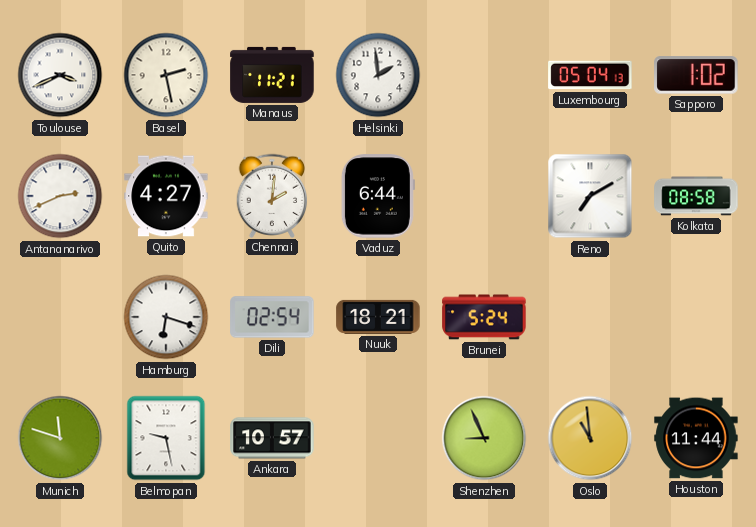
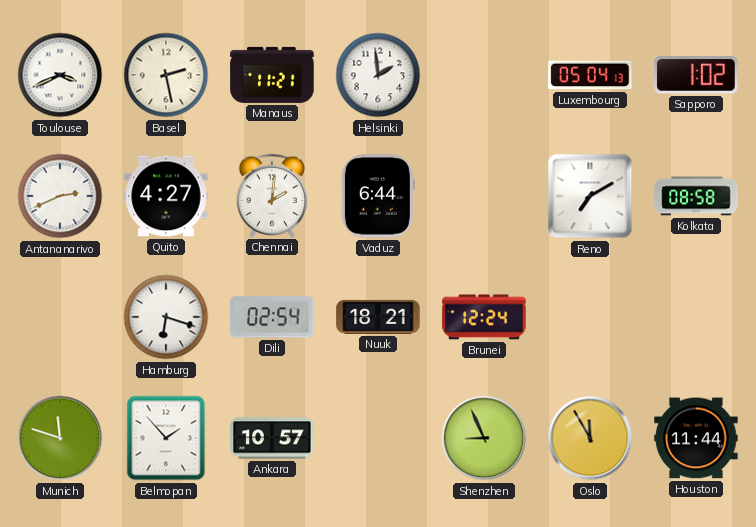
Brunei: 5:24 -> 12:24 (484, 317)
Belmopan: 9:28 -> 1:53 (166, 438)
Oslo: 10:59 -> 11:55 (590, 438)
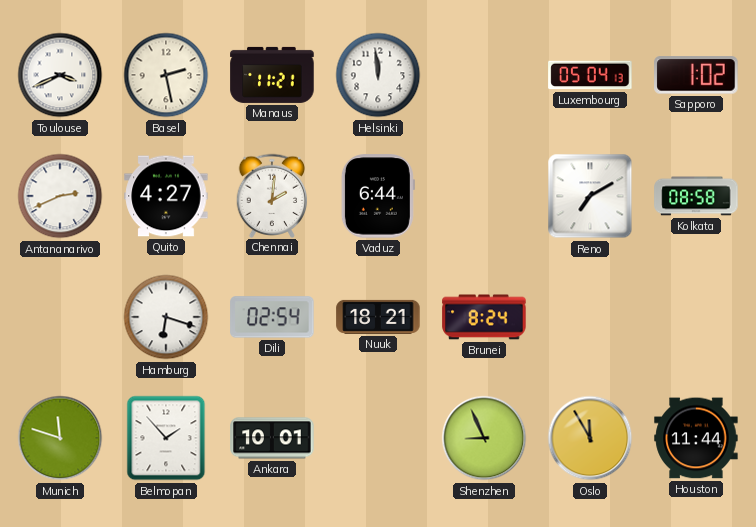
Helsinki: 1:59 -> 11:59 (378, 75)
Brunei: 12:24 -> 8:24 (484, 317)
Ankara: 10:57 -> 10:01 (272, 438)
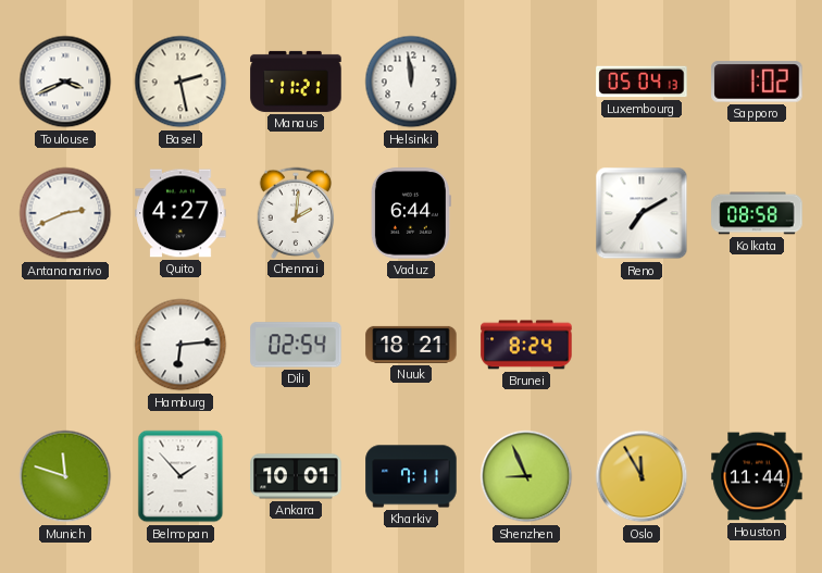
Hamburg: 6:18 -> 6:14 (180, 345)
Kharkiv: none -> 7:11 (411, 476)
